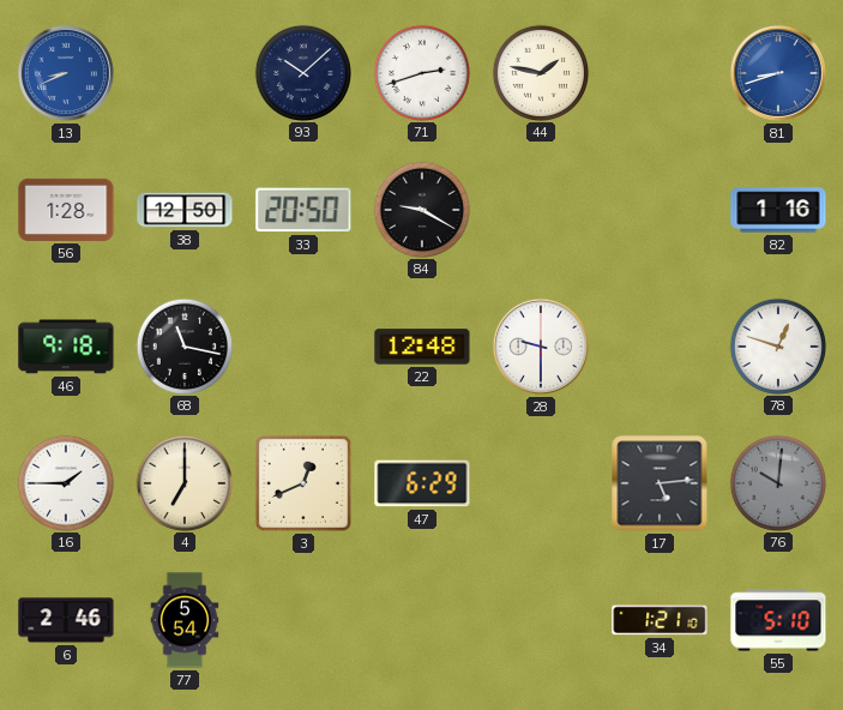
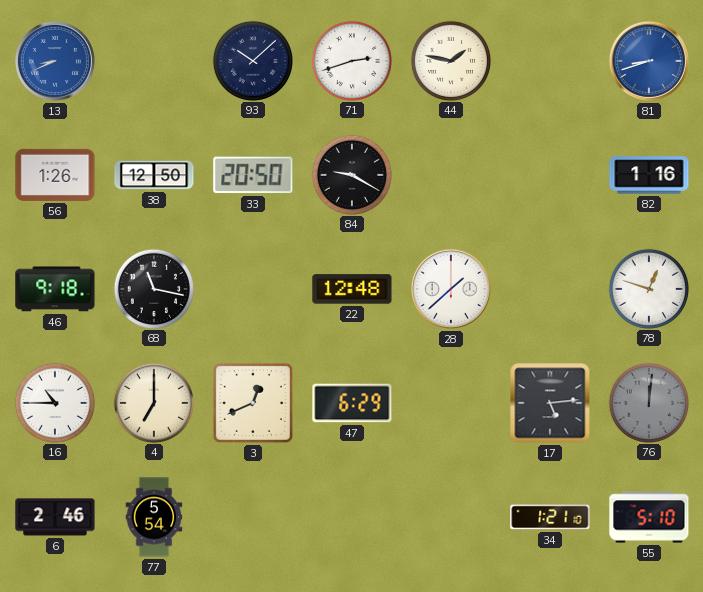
56: 1:28 -> 1:26 (55, 175)
28: 9:30 -> 1:38 (451, 289)
16: 1:45 -> 10:45 (54, 402)
76: 10:01 -> 12:01 (648, 402)
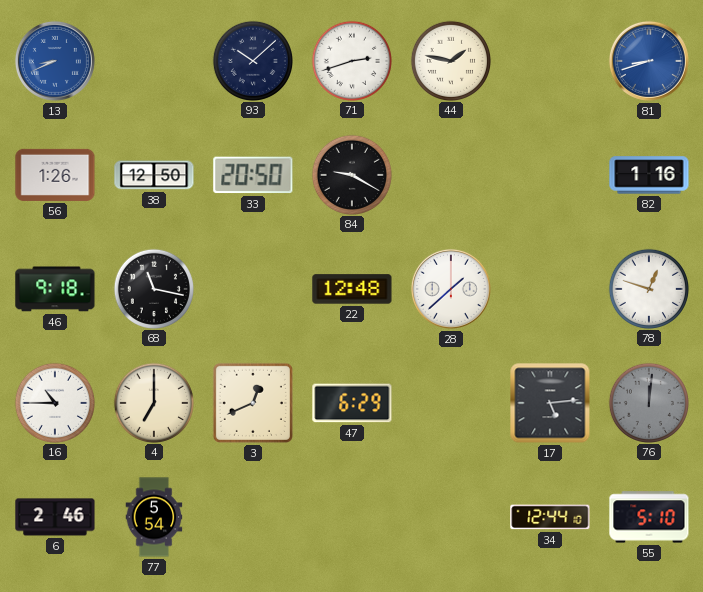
34: 1:21 -> 12:44 (550, 517)
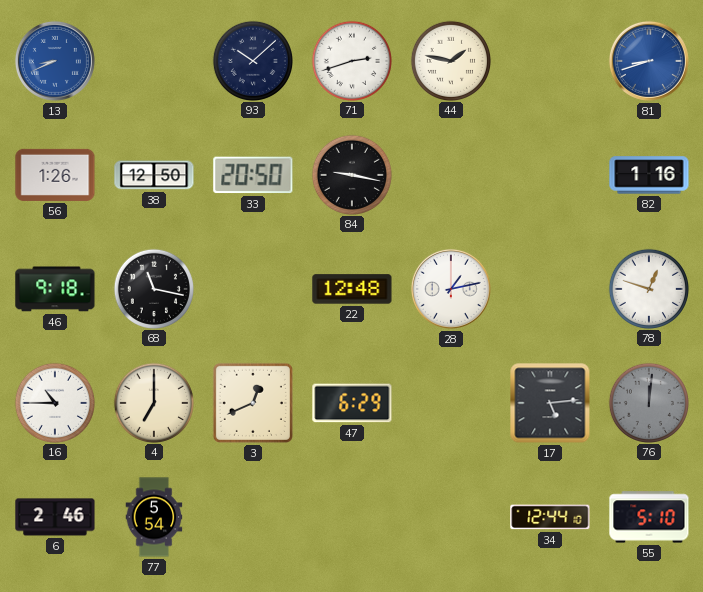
84: 9:20 -> 9:17 (351, 174)
28: 1:38 -> 1:13 (451, 289)
